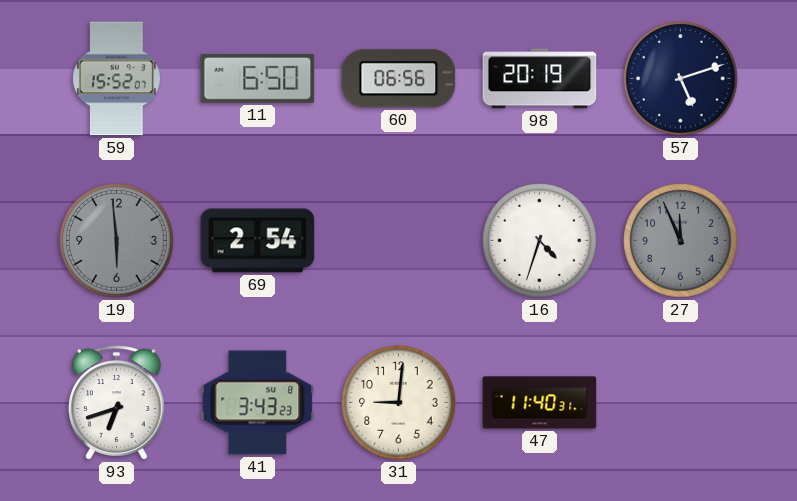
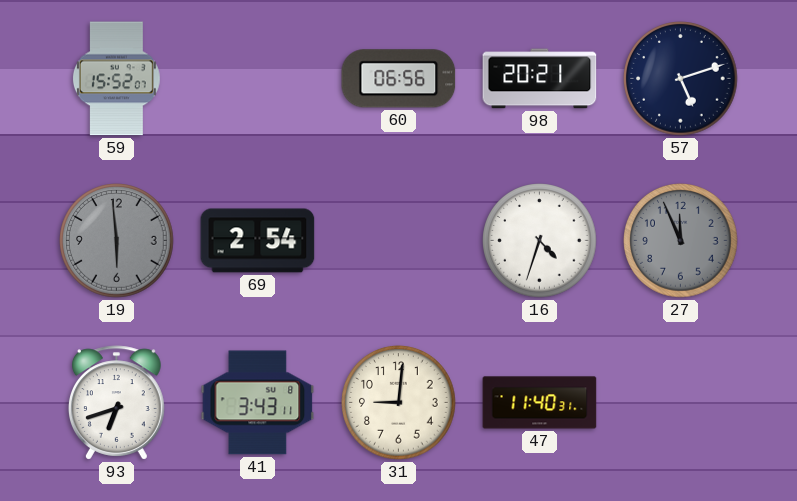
11: 6:50 -> none (258, 78)
98: 20:19 -> 20:21 (540, 79)
41: 3:43:23 -> 3:43:11 (258, 403)
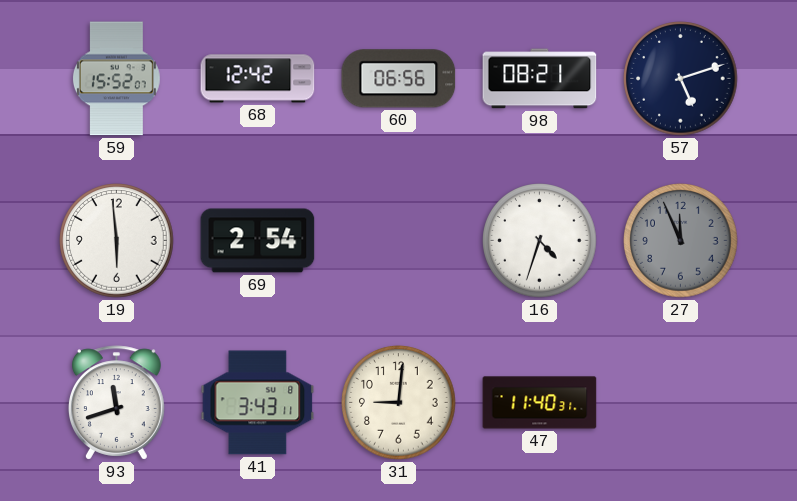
68: none -> 12:42 (258, 79)
98: 20:21 -> 08:21 (540, 79)
19 dial: grey -> white (117, 241)
93: 6:42 -> 11:42 (116, 403)
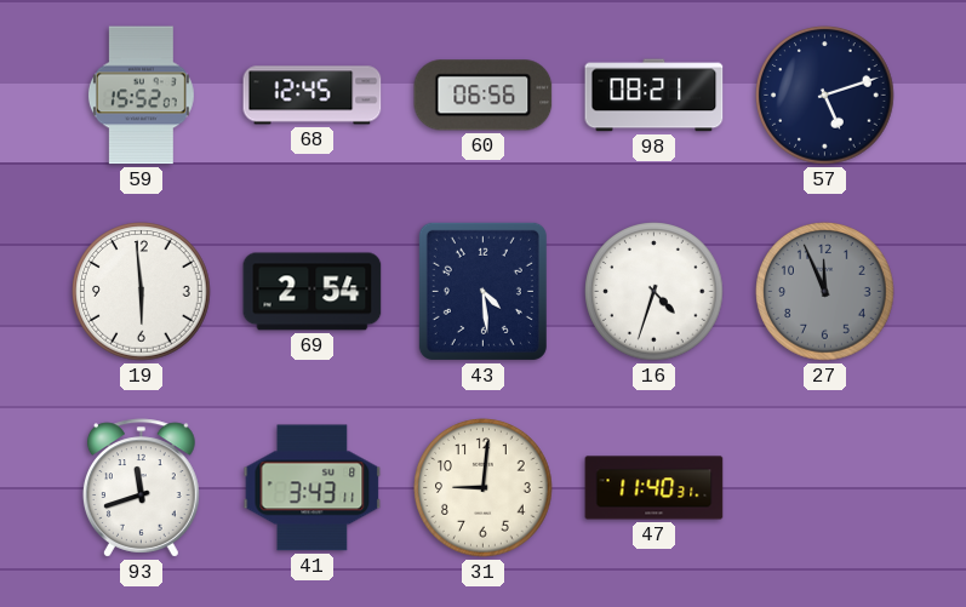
68: 12:42 -> 12:45 (313, 96)
43: none -> 4:29 (482, 291)
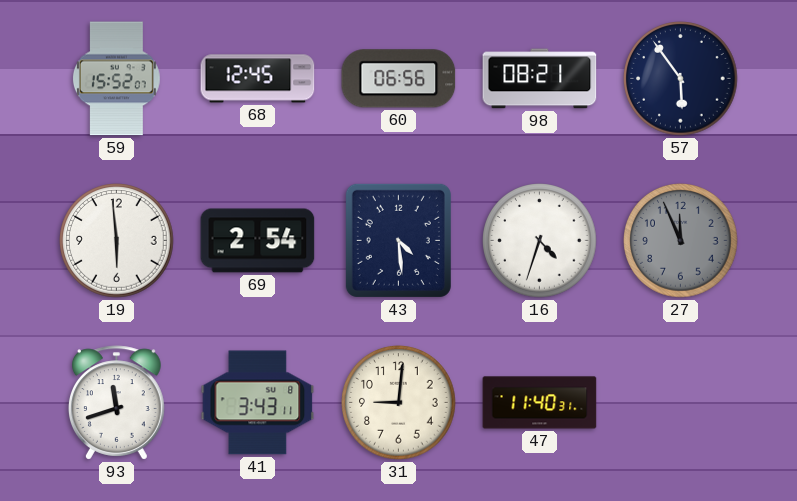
57: 5:12 -> 5:54 (681, 79)
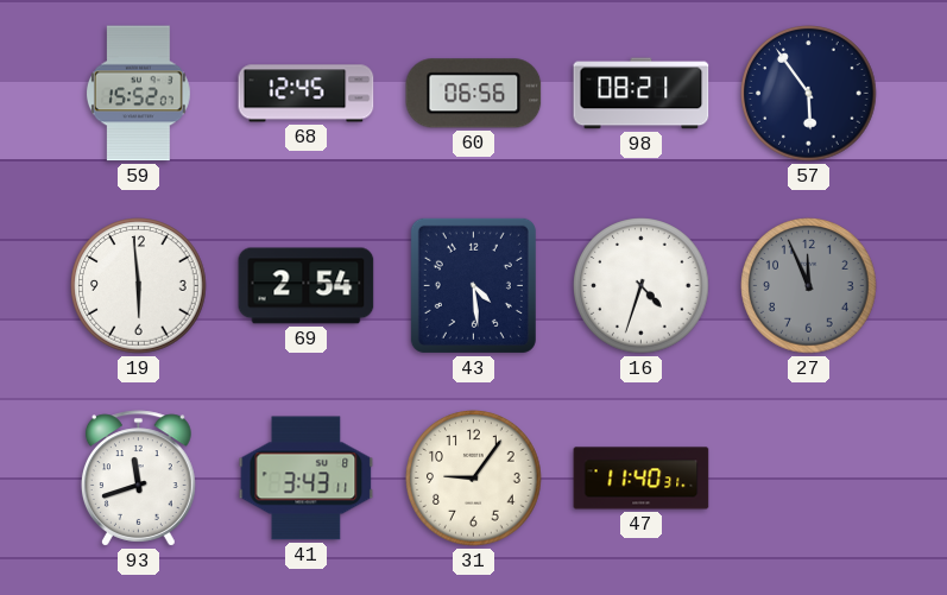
31: 9:01 -> 9:06 (474, 479)
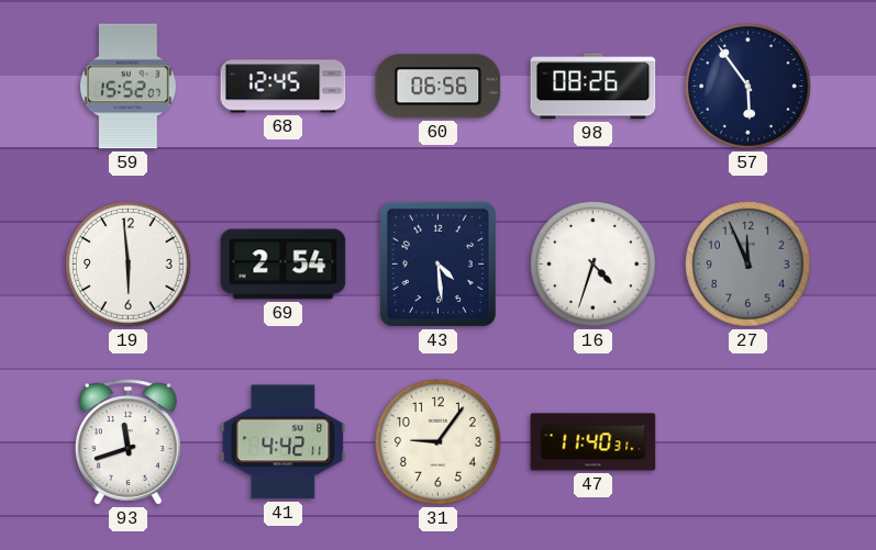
98: 08:21 -> 08:26 (594, 87)
41: 3:43 -> 4:42 (284, 442)
